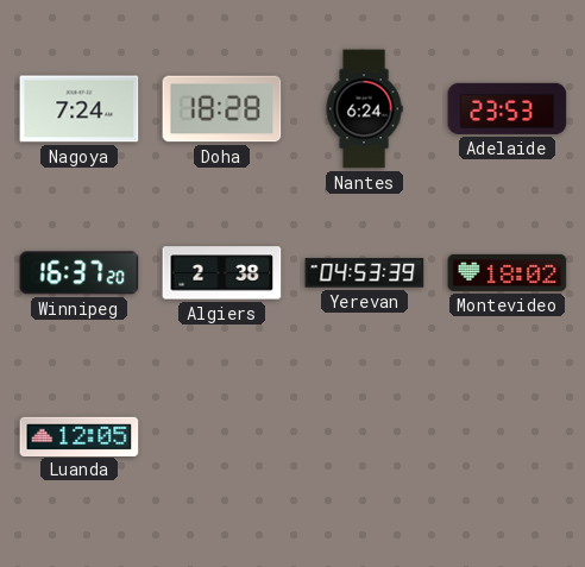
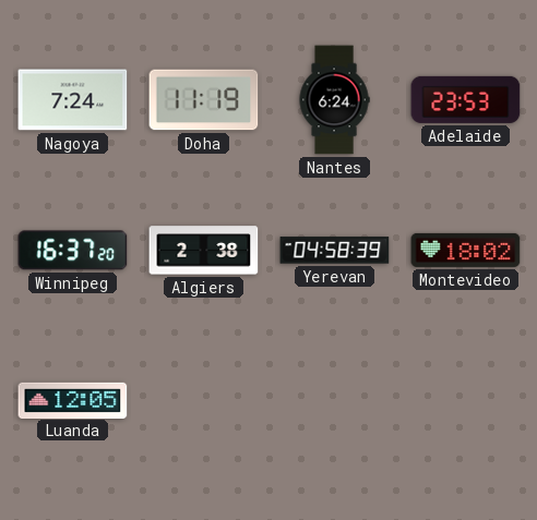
Doha: 18:28 -> 11:19 (204, 100)
Yerevan: 04:53 -> 04:58 (335, 251)
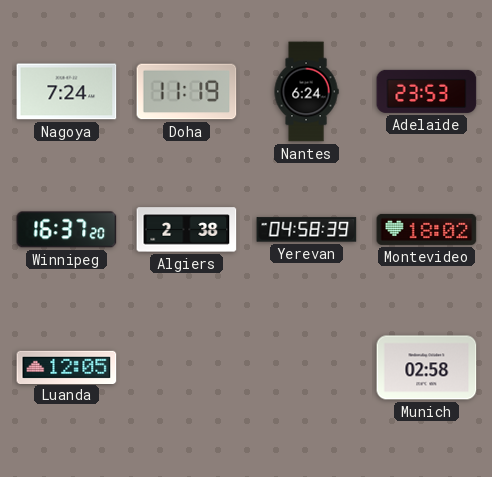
Munich: none -> 02:58 (427, 368)
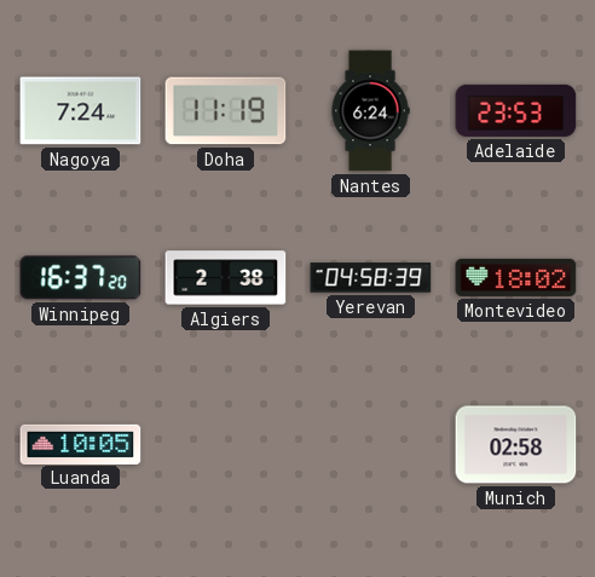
Luanda: 12:05 -> 10:05 (81, 444)
